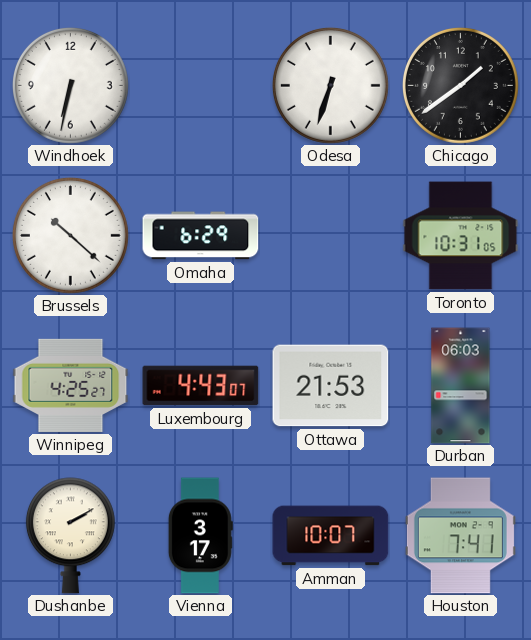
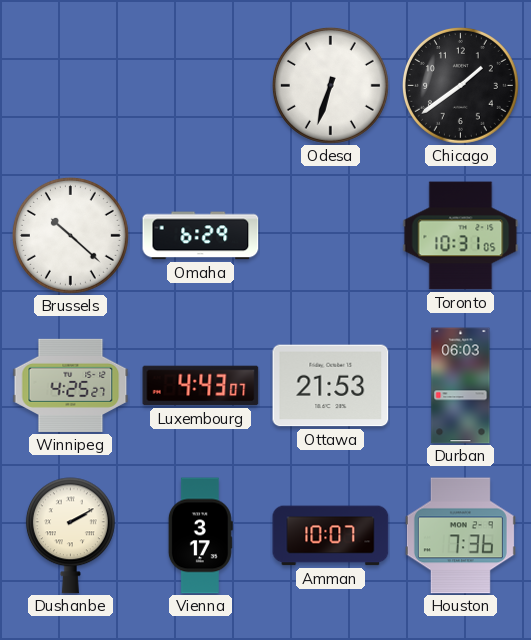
Windhoek: 6:32 -> none (70, 85)
Houston: 7:41 -> 7:36 (460, 536)
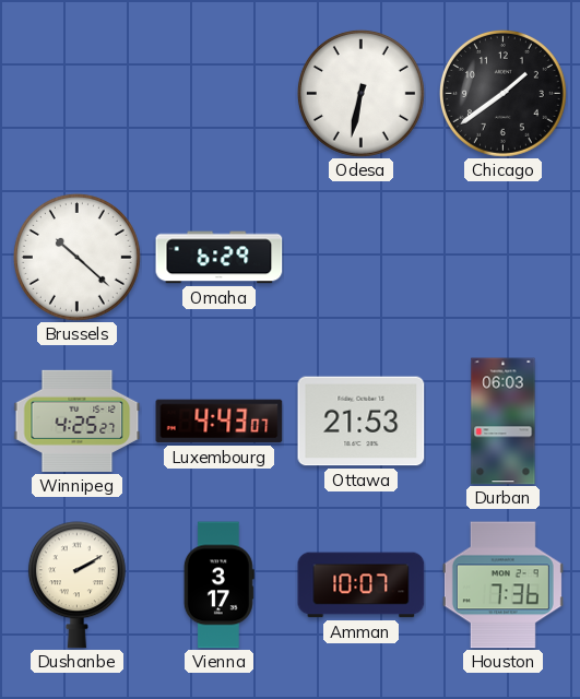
Odesa: 6:33 -> 6:32 (360, 93)
Toronto: 10:31 -> none (461, 236)
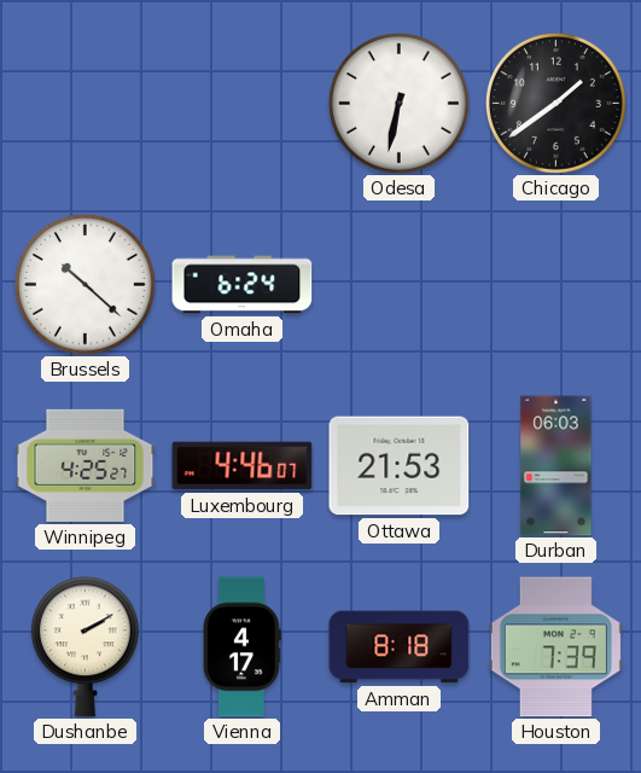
Omaha: 6:29 -> 6:24 (243, 285)
Luxembourg: 4:43 -> 4:46 (243, 466)
Vienna: 3:17 -> 4:17 (241, 647)
Amman: 10:07 -> 8:18 (400, 647)
Houston: 7:36 -> 7:39 (555, 647)
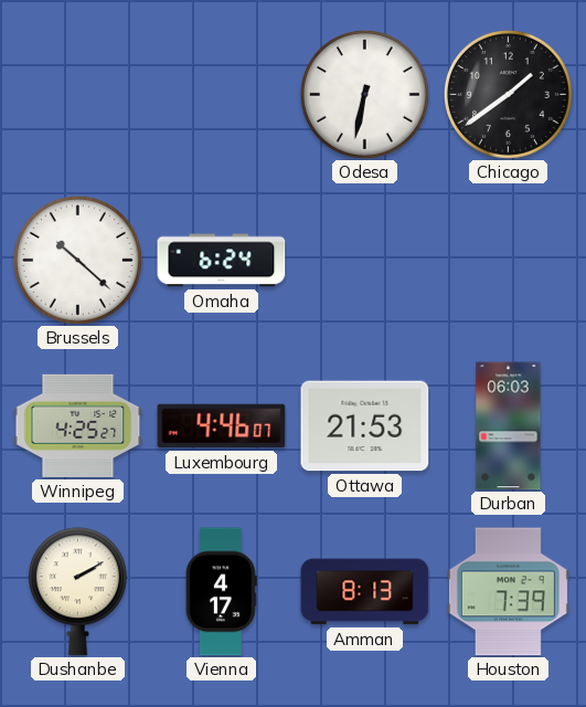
Amman: 8:18 -> 8:13 (365, 592)
